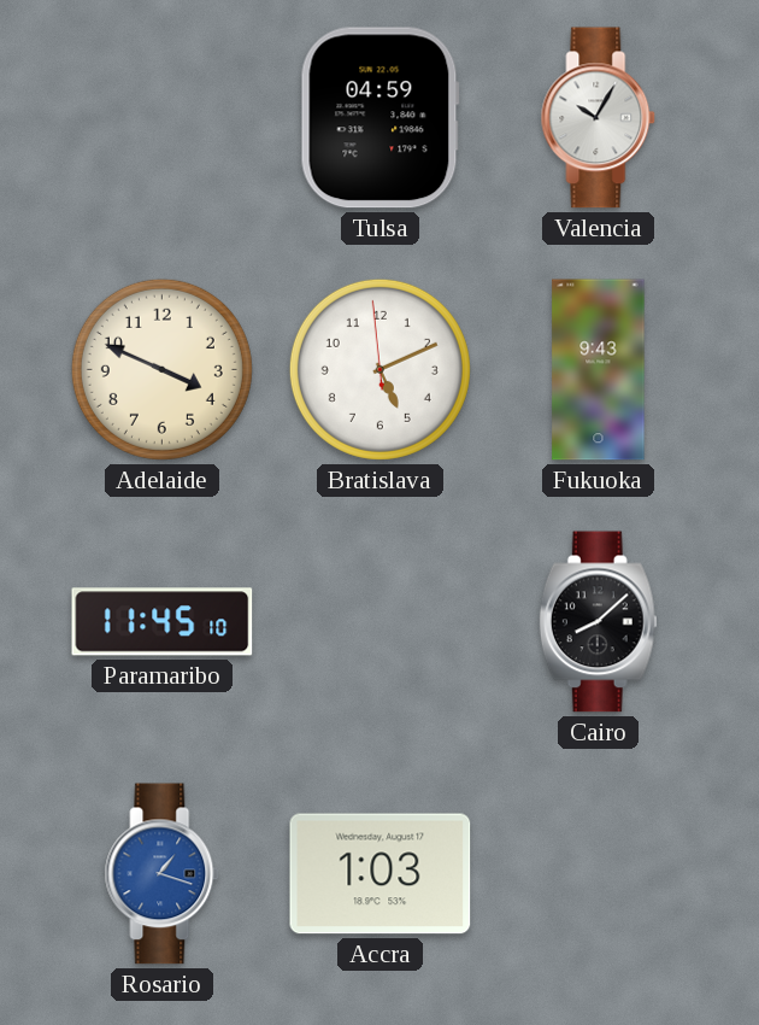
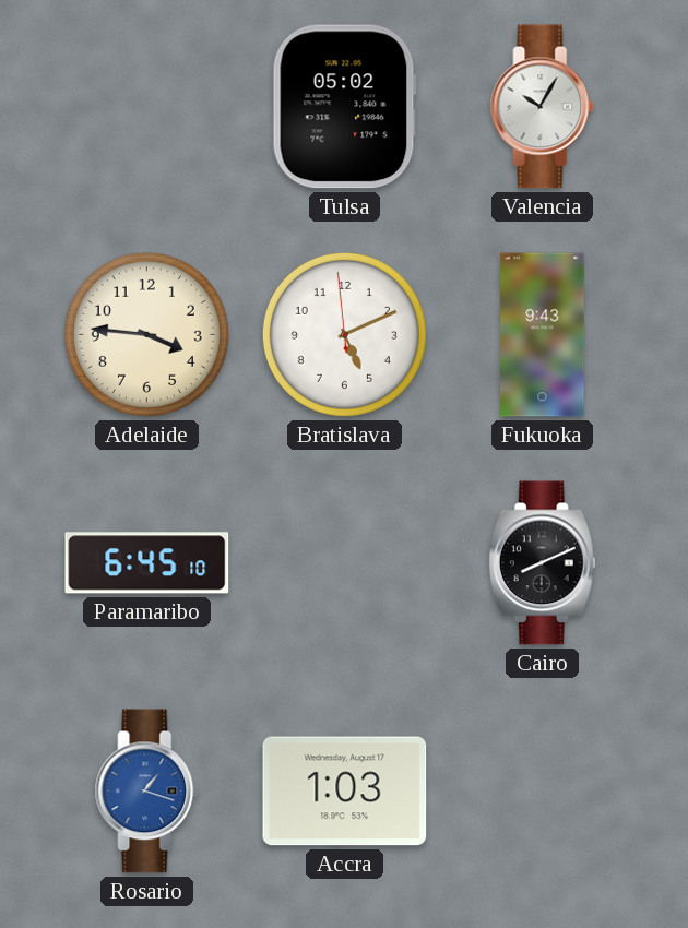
Tulsa: 04:59 -> 05:02 (344, 107)
Adelaide: 3:49 -> 3:46 (146, 334)
Paramaribo: 11:45 -> 6:45 (147, 563)
Cairo: 8:08 -> 8:11 (542, 563)
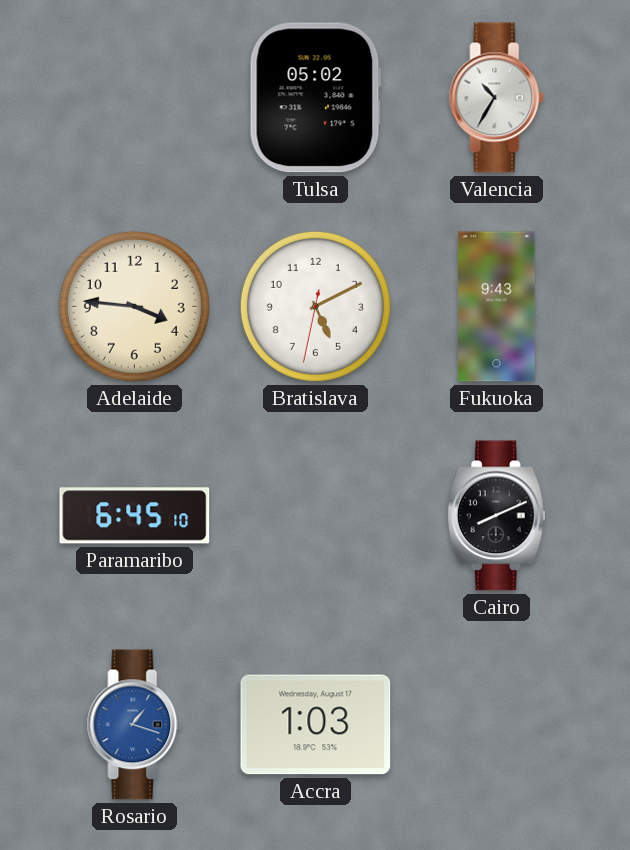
Valencia: 10:05 -> 10:35 (497, 98)
Bratislava: 5:10:59 -> 5:10:32 (315, 306)
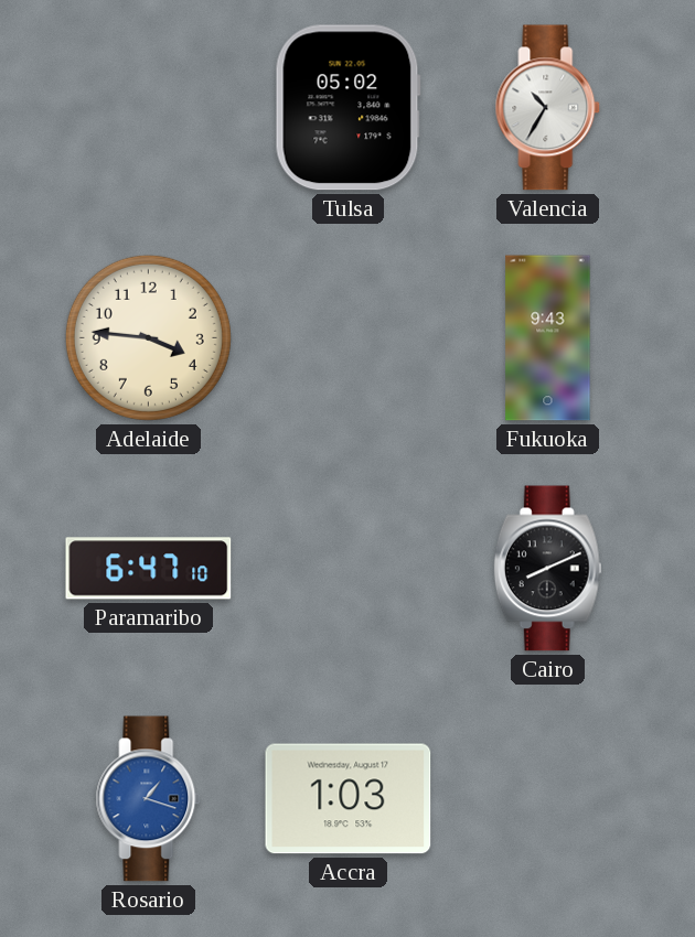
Bratislava: 5:10 -> none (315, 306)
Paramaribo: 6:45 -> 6:47 (149, 569)
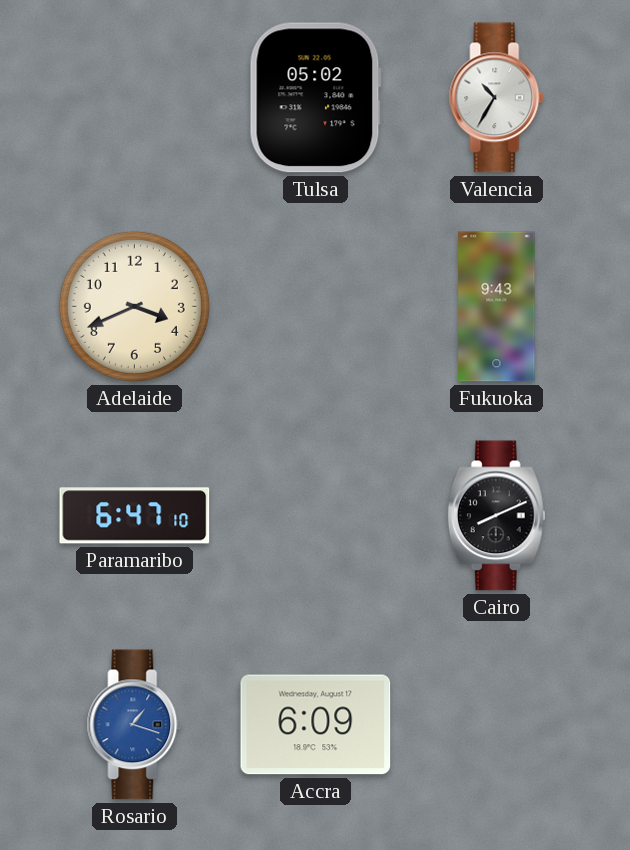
Adelaide: 3:46 -> 3:41 (134, 306)
Accra: 1:03 -> 6:09 (316, 725)
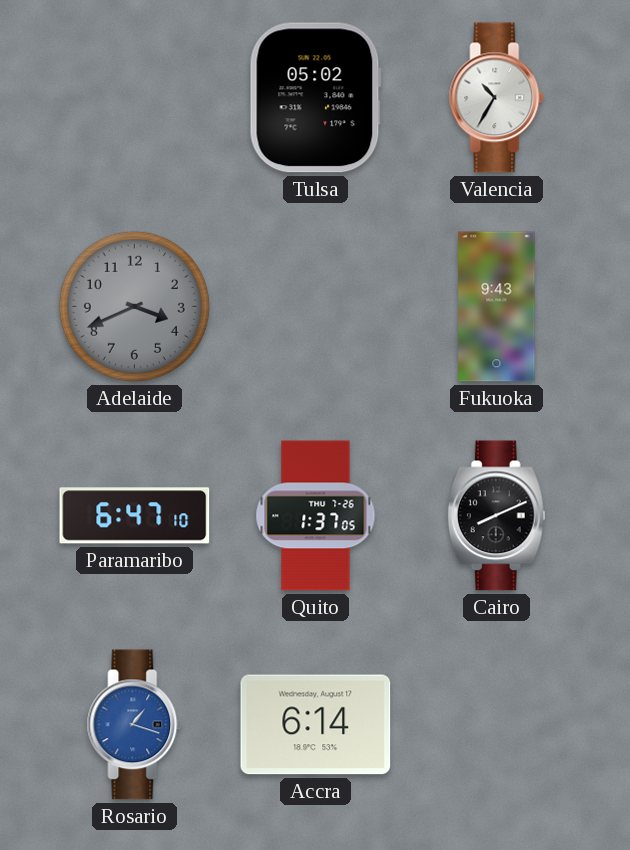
Adelaide dial: cream -> grey (134, 306)
Quito: none -> 1:37 (316, 516)
Accra: 6:09 -> 6:14 (316, 725)
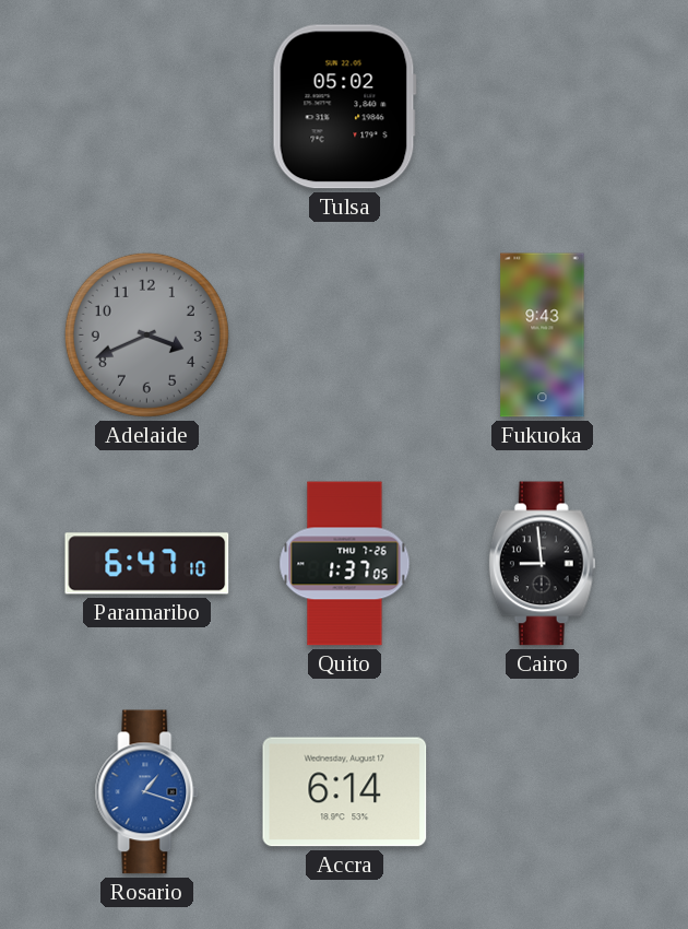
Valencia: 10:35 -> none (497, 98)
Cairo: 8:11 -> 8:59 (542, 564)
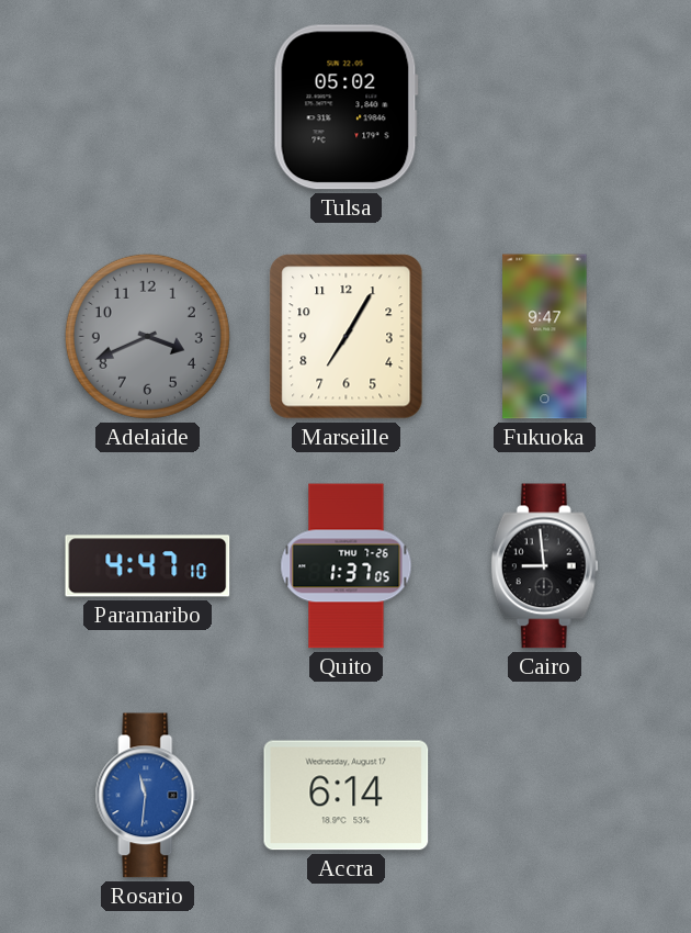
Marseille: none -> 7:05 (347, 337)
Fukuoka: 9:43 -> 9:47 (545, 337)
Paramaribo: 6:47 -> 4:47 (148, 566)
Rosario: 1:18 -> 11:31 (148, 796)
